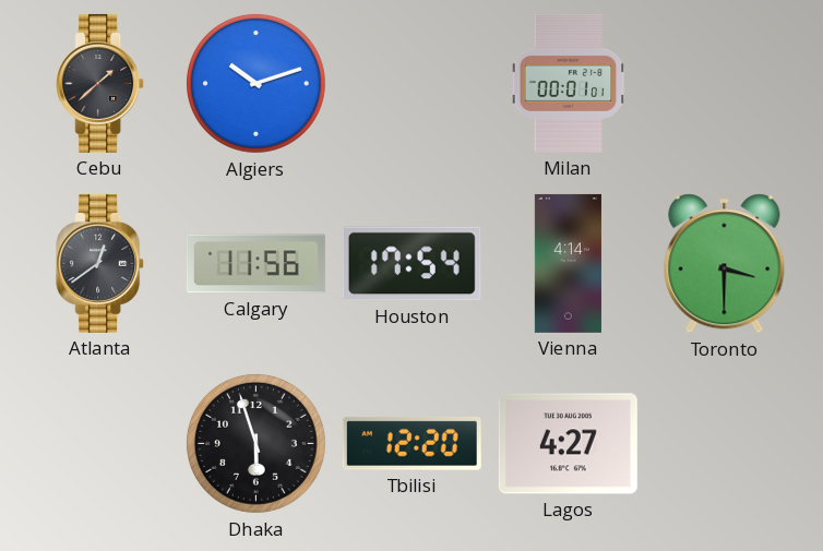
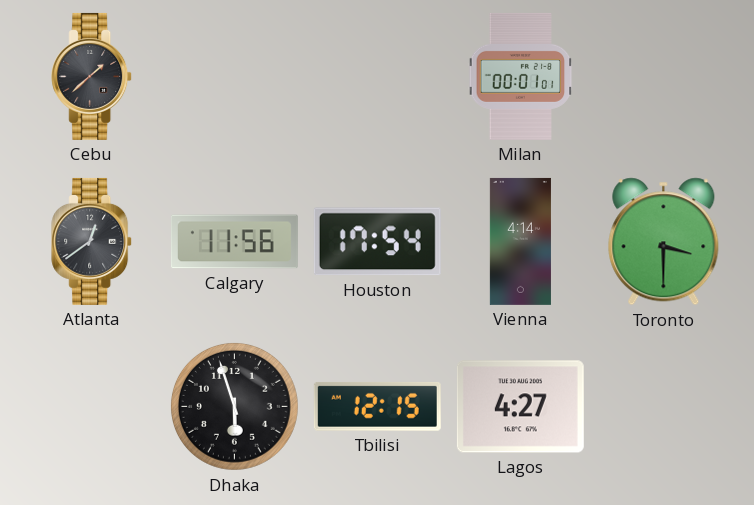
Algiers: 10:12 -> none (255, 83)
Tbilisi: 12:20 -> 12:15 (377, 406)
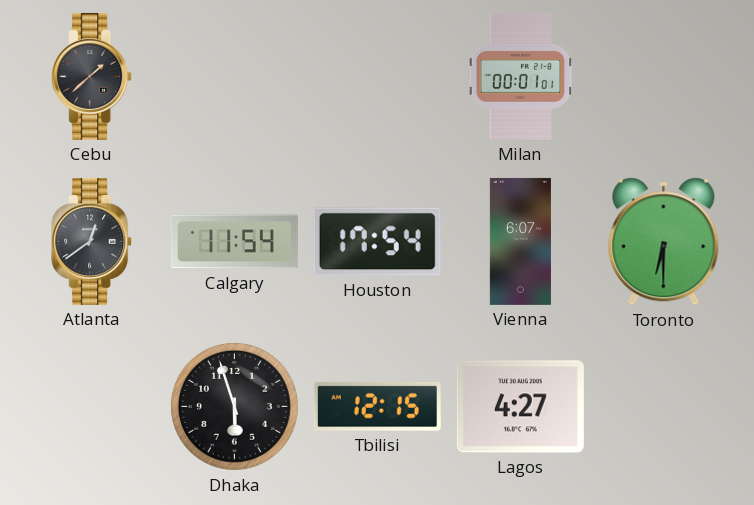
Calgary: 11:56 -> 11:54 (234, 242)
Vienna: 4:14 -> 6:07 (520, 241)
Toronto: 3:30 -> 6:30 (664, 242)
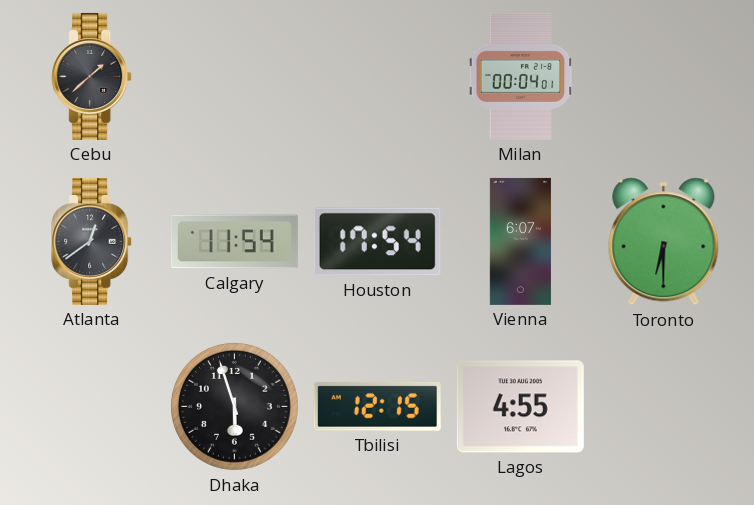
Milan: 00:01 -> 00:04 (521, 76)
Lagos: 4:27 -> 4:55 (520, 407)
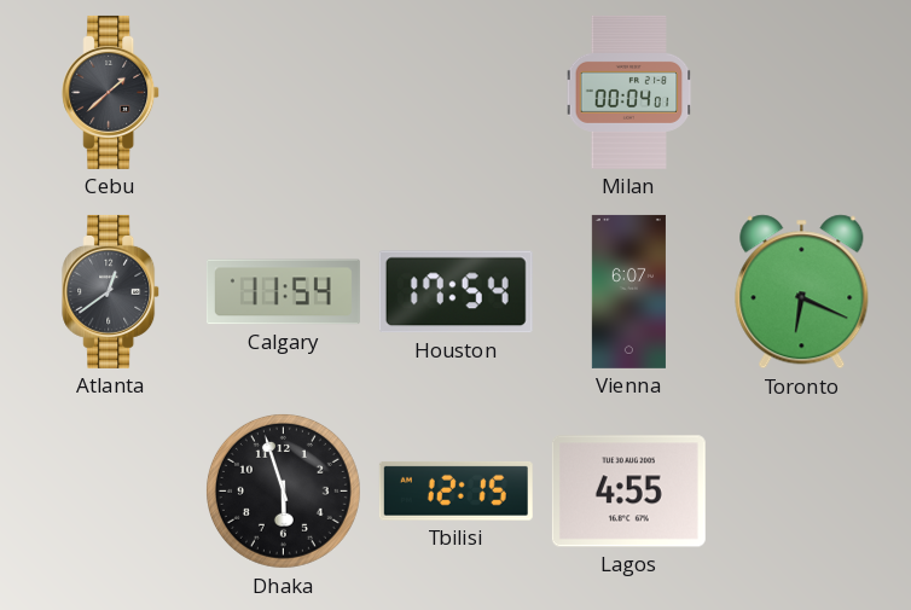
Toronto: 6:30 -> 6:19 (802, 292)
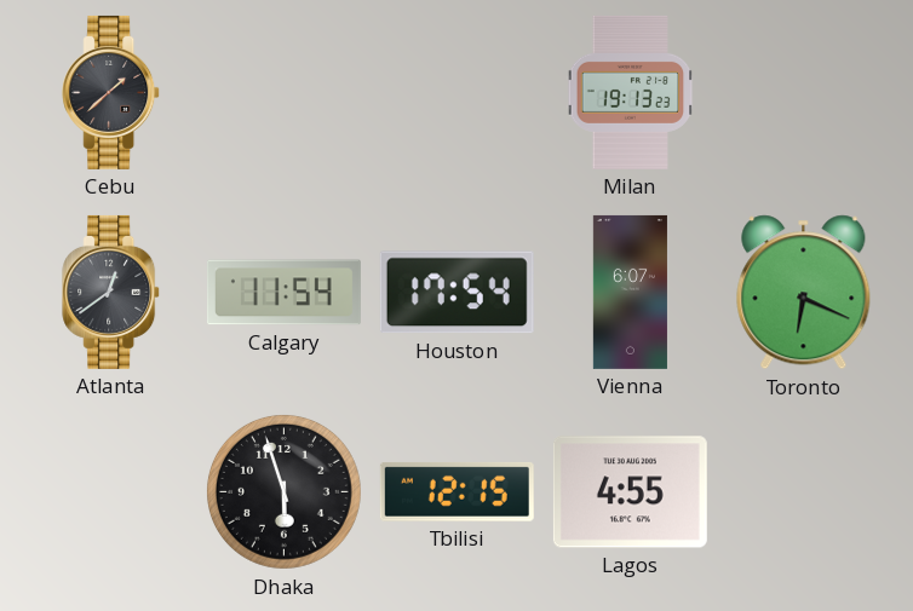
Milan: 00:04 -> 19:13 (631, 92)
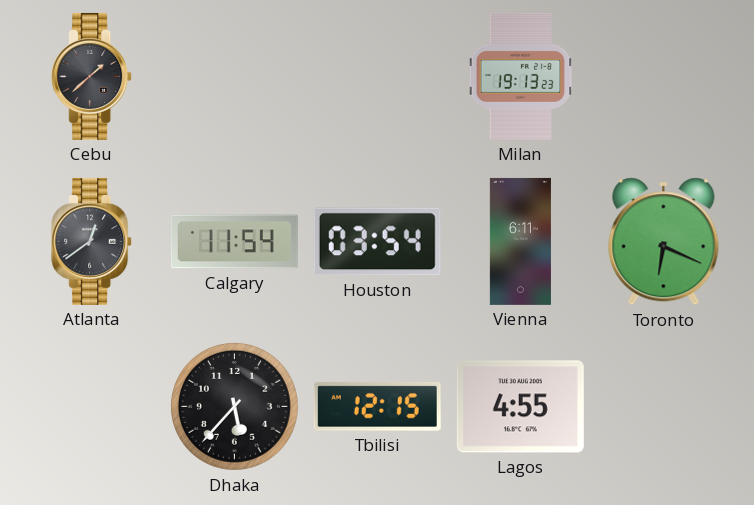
Houston: 17:54 -> 03:54 (377, 242)
Vienna: 6:07 -> 6:11 (520, 241)
Dhaka: 5:57 -> 5:37 (234, 406)
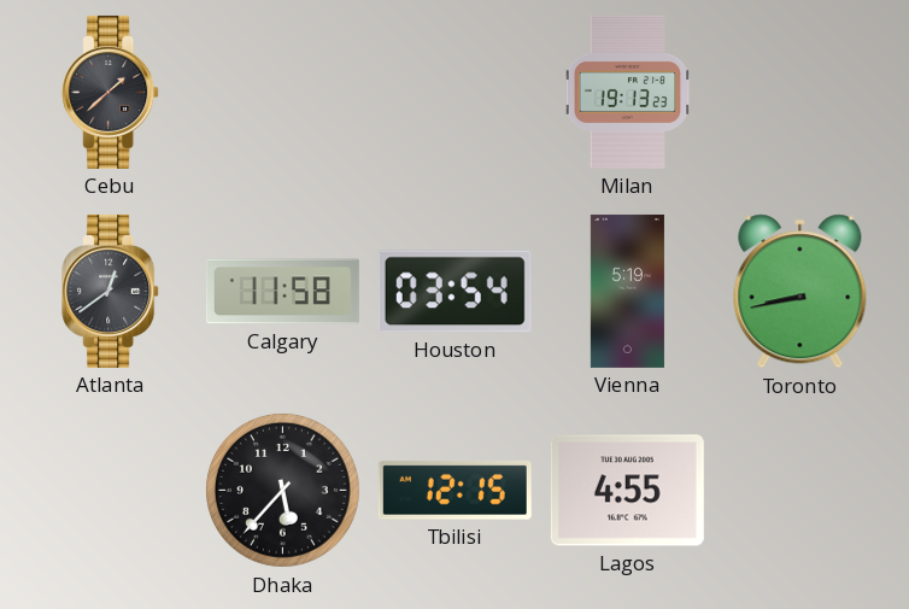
Calgary: 11:54 -> 11:58 (282, 292)
Vienna: 6:11 -> 5:19 (627, 291)
Toronto: 6:19 -> 8:43 (800, 292)
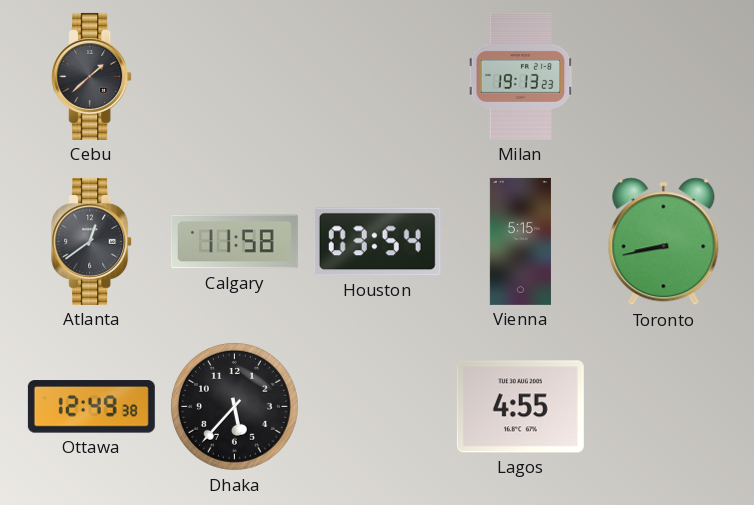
Vienna: 5:19 -> 5:15 (520, 241)
Ottawa: none -> 12:49 (91, 407)
Tbilisi: 12:15 -> none (454, 490)
